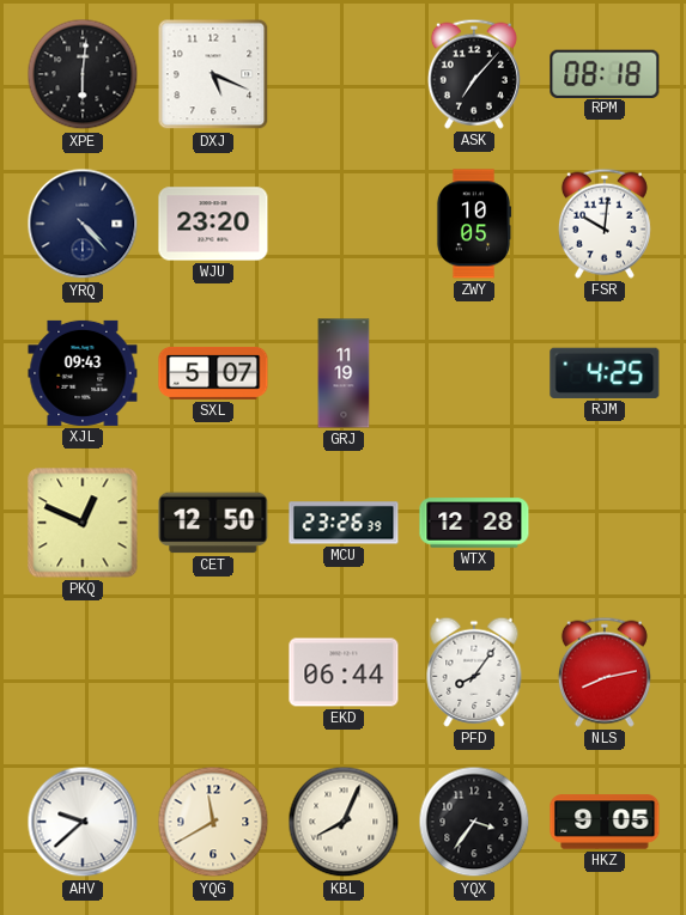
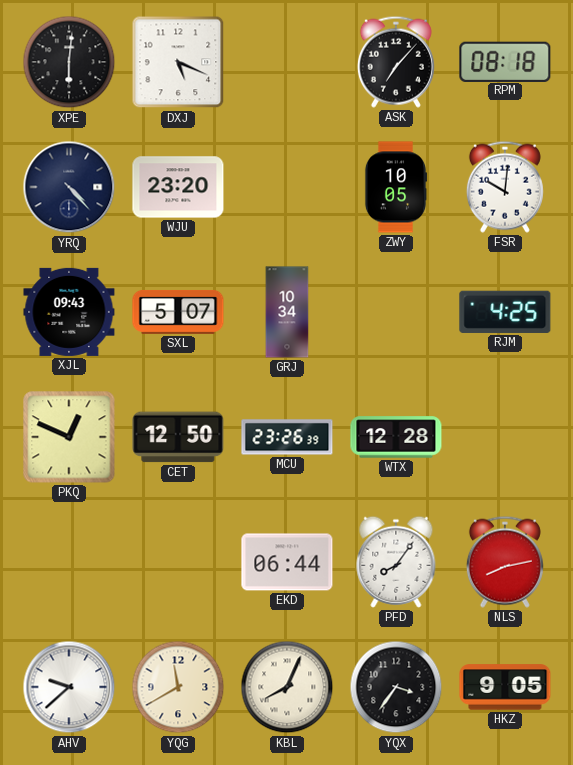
GRJ: 11:19 -> 10:34 (287, 312)
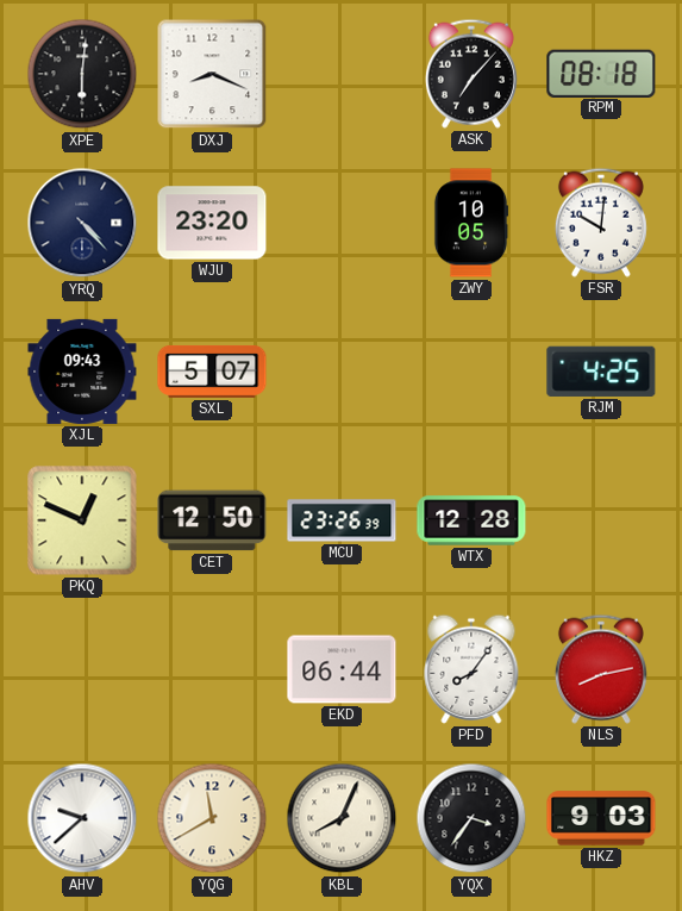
DXJ: 5:19 -> 8:19 (212, 74)
GRJ: 10:34 -> none (287, 312)
HKZ: 9:05 -> 9:03 (601, 818)
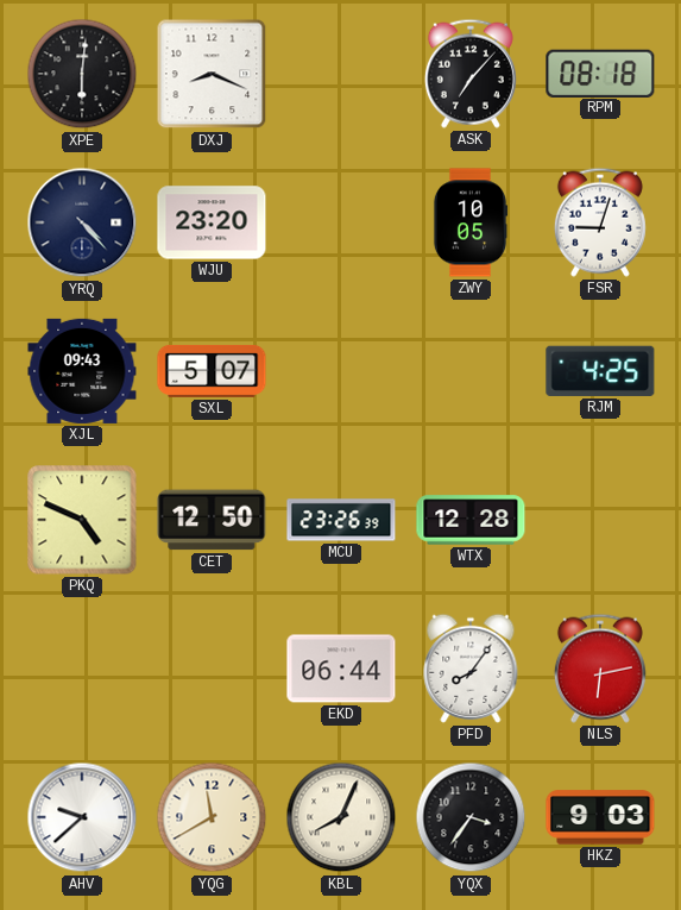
FSR: 10:01 -> 9:03 (600, 222)
PKQ: 12:49 -> 4:49 (82, 520)
NLS: 8:13 -> 6:13 (600, 669)
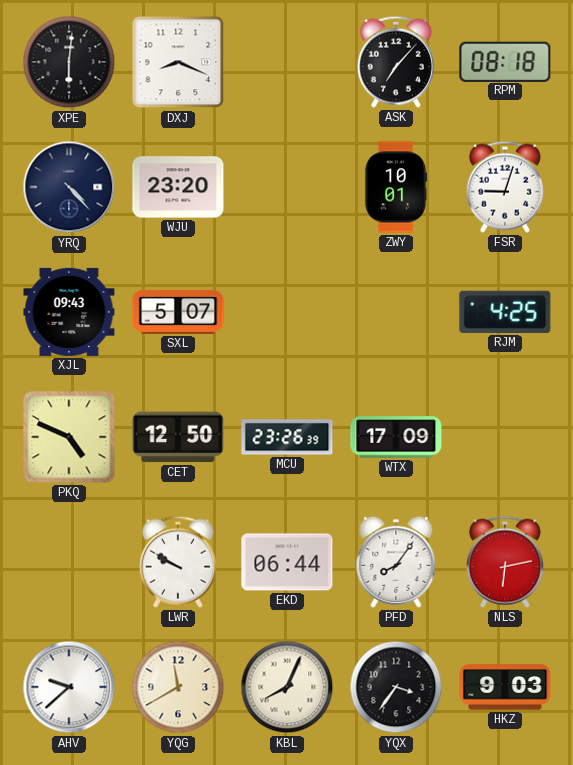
ZWY: 10:05 -> 10:01 (396, 187)
WTX: 12:28 -> 17:09 (396, 437)
LWR: none -> 9:50 (178, 562)
